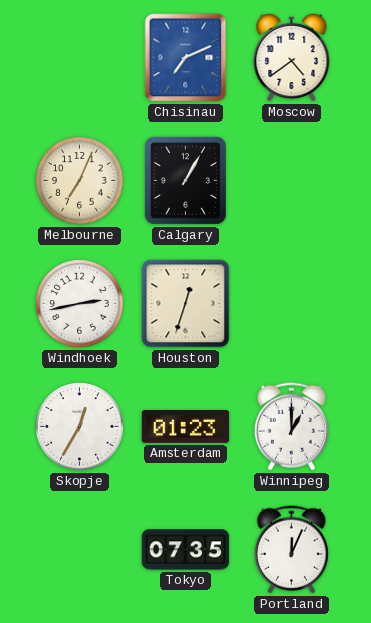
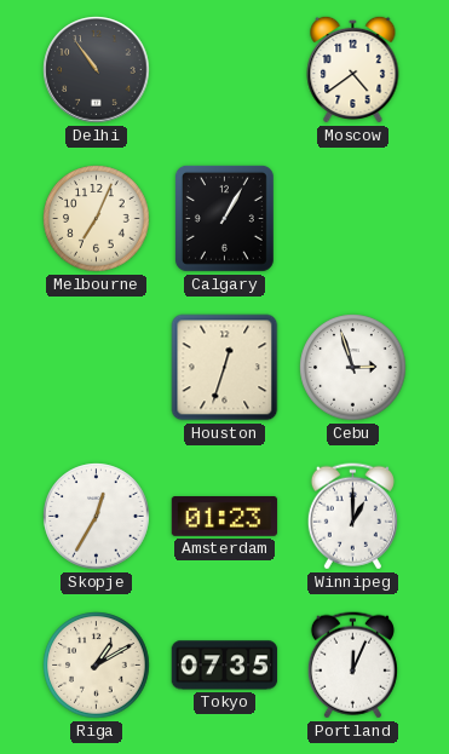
Delhi: none -> 10:54 (97, 70)
Chisinau: 7:11 -> none (186, 58)
Windhoek: 2:43 -> none (80, 304)
Cebu: none -> 2:57 (353, 368)
Riga: none -> 1:10 (97, 666)
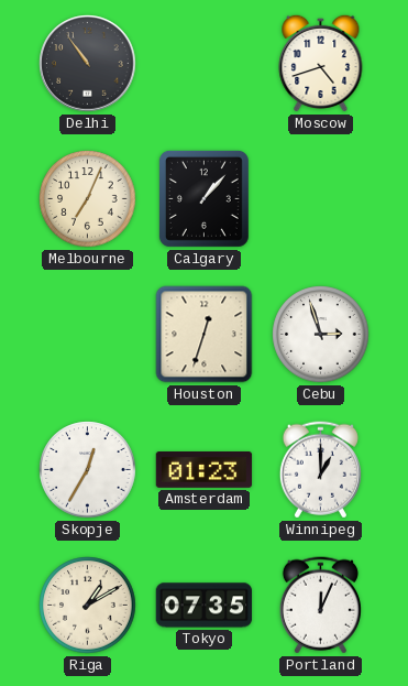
Moscow: 4:39 -> 4:42 (321, 63)
Calgary: 1:05 -> 1:07 (203, 198)
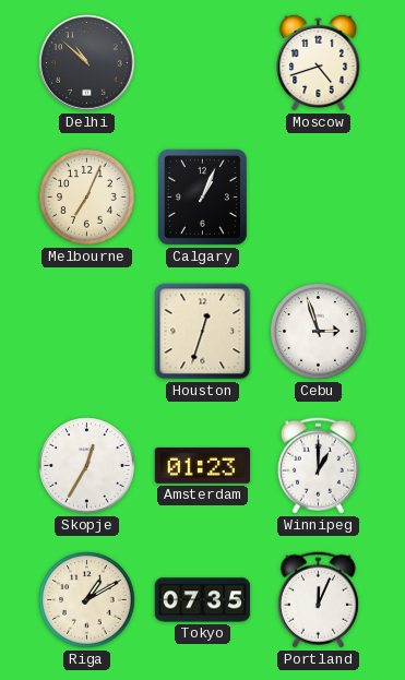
Delhi: 10:54 -> 10:52 (87, 63)
Calgary: 1:07 -> 1:04 (202, 196)
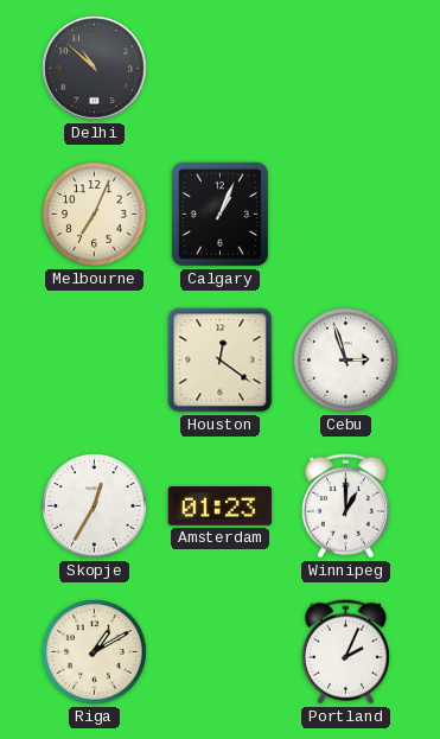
Moscow: 4:42 -> none (319, 62)
Houston: 12:33 -> 12:21 (221, 361)
Tokyo: 07:35 -> none (203, 600)
Portland: 12:04 -> 2:04 (345, 652)
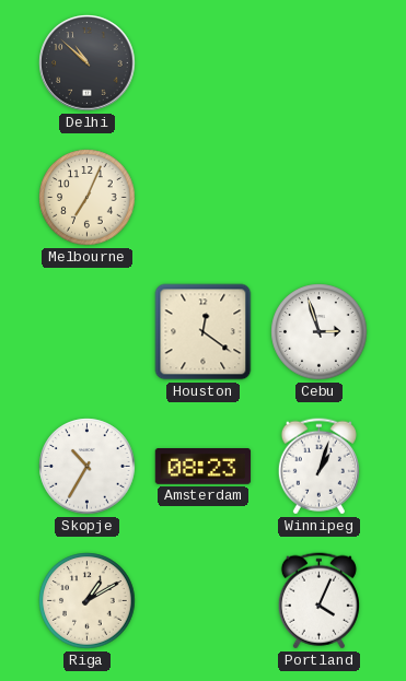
Calgary: 1:04 -> none (219, 214)
Skopje: 12:35 -> 10:35 (88, 467)
Amsterdam: 01:23 -> 08:23 (204, 467)
Winnipeg: 1:00 -> 1:03 (318, 467)
Portland: 2:04 -> 4:04 (318, 601)
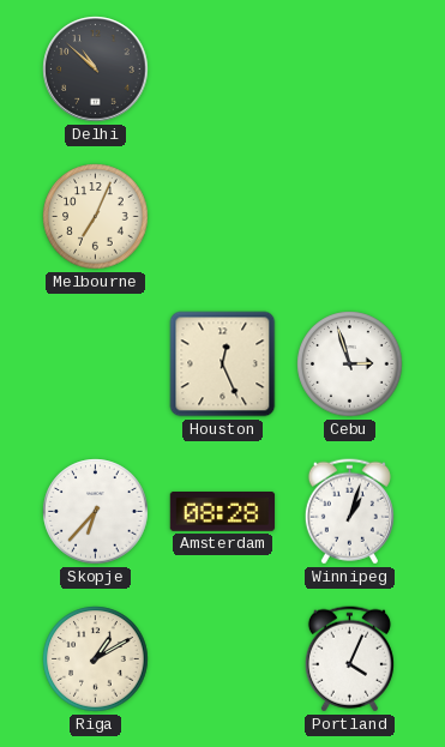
Houston: 12:21 -> 12:26 (223, 365)
Skopje: 10:35 -> 6:37 (96, 512)
Amsterdam: 08:23 -> 08:28 (223, 512)
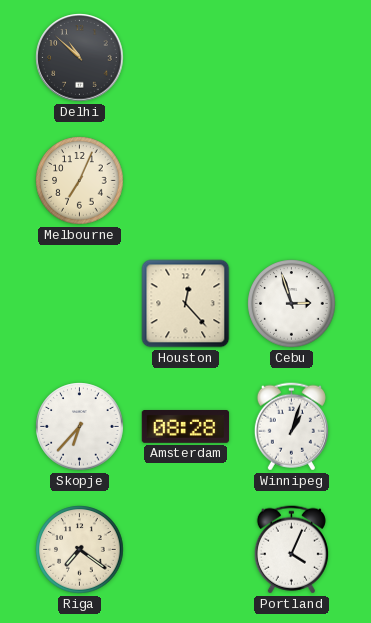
Houston: 12:26 -> 12:23 (186, 304)
Riga: 1:10 -> 7:21 (80, 550)
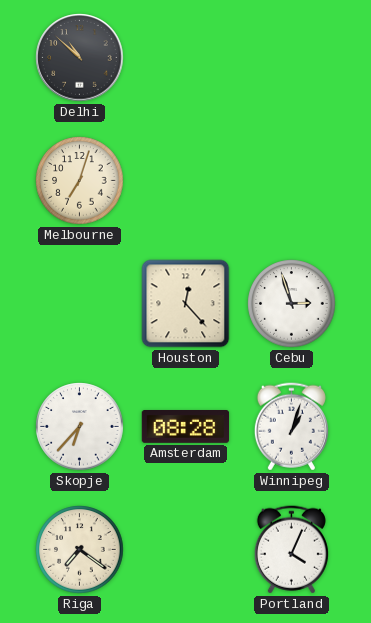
Melbourne: 7:04 -> 7:03 (80, 181)
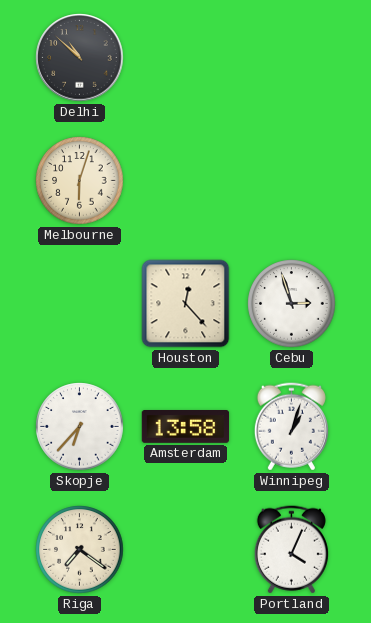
Melbourne: 7:03 -> 6:03 (80, 181)
Amsterdam: 08:28 -> 13:58 (186, 427)
